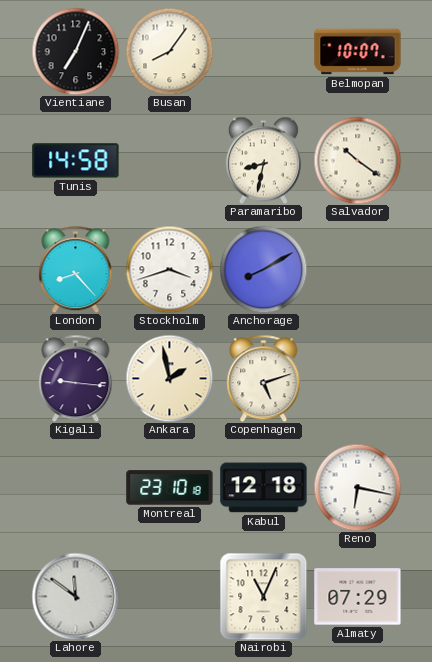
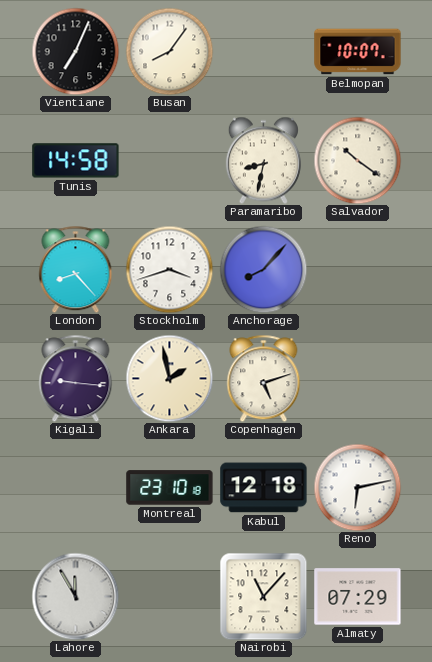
Anchorage: 8:10 -> 8:07 (263, 269)
Reno: 6:17 -> 6:13 (357, 487)
Lahore: 11:51 -> 11:55 (75, 596)
Nairobi: 11:04 -> 11:07 (263, 596)
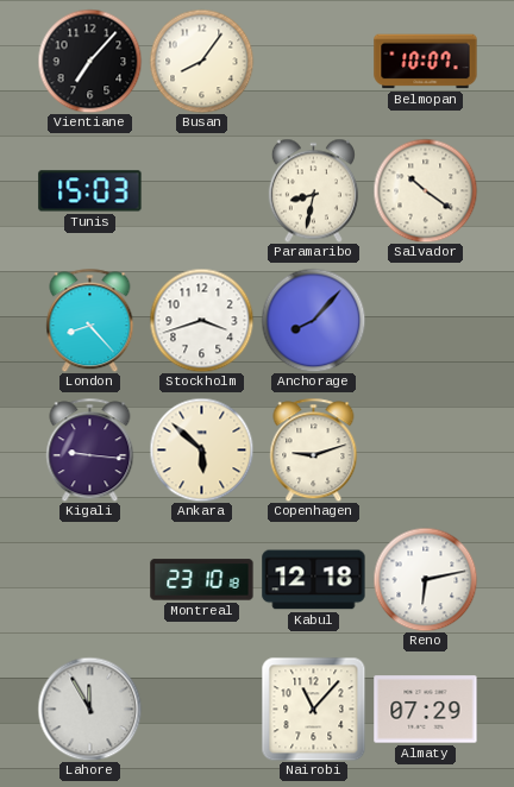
Vientiane: 7:04 -> 7:07 (89, 61)
Tunis: 14:58 -> 15:03 (90, 191)
Ankara: 1:58 -> 5:52 (201, 449)
Copenhagen: 5:12 -> 9:12 (314, 449)
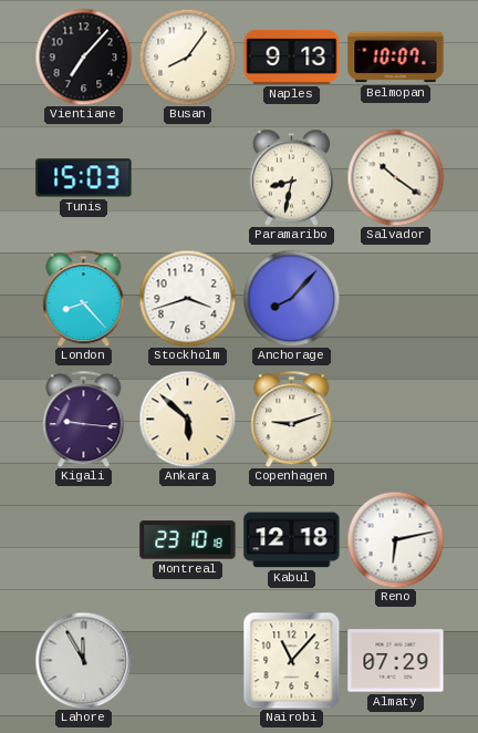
Naples: none -> 9:13 (292, 56)
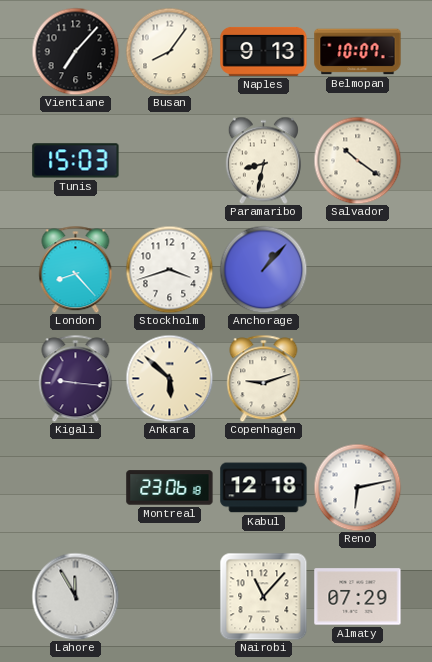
Anchorage: 8:07 -> 1:07 (263, 269)
Montreal: 23:10 -> 23:06 (170, 488)
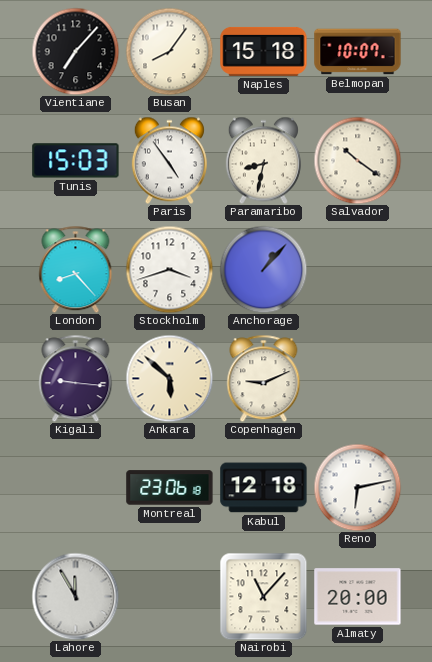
Naples: 9:13 -> 15:18 (264, 51)
Paris: none -> 4:54 (169, 160)
Copenhagen: 9:12 -> 9:11 (264, 378)
Almaty: 07:29 -> 20:00 (358, 597)
